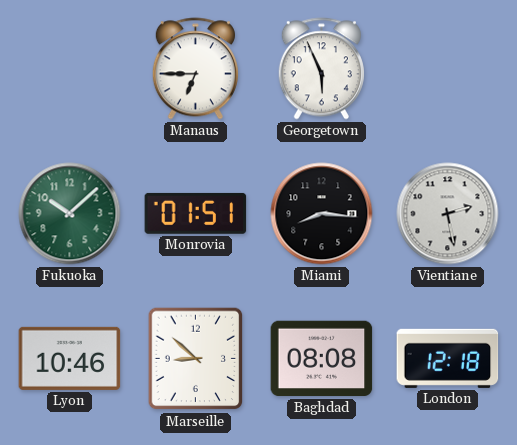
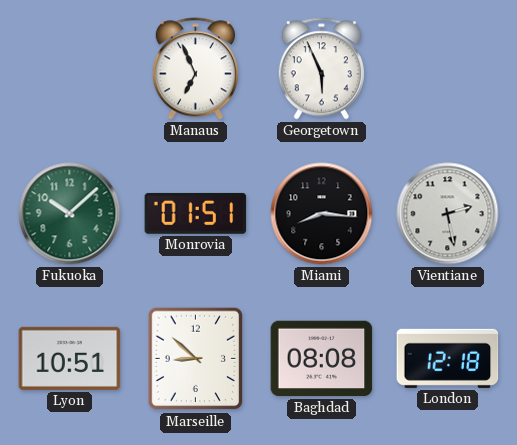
Manaus: 6:45 -> 6:56 (195, 69)
Lyon: 10:46 -> 10:51 (70, 358)
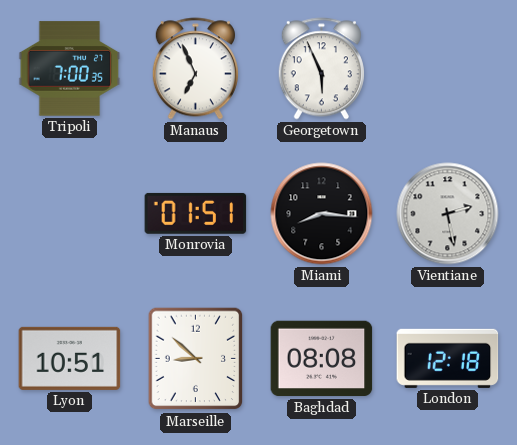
Tripoli: none -> 7:00 (70, 69)
Fukuoka: 10:08 -> none (70, 214)
